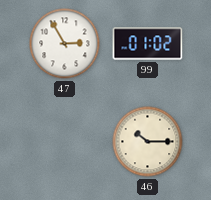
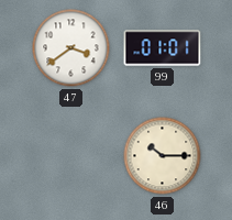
47: 2:55 -> 3:39 (71, 48)
99: 01:02 -> 01:01 (163, 48)
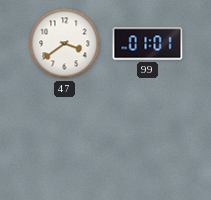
46: 10:15 -> none (163, 156)
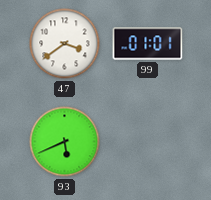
93: none -> 5:41 (65, 142)
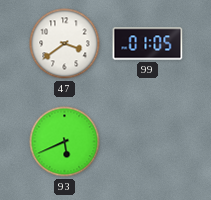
99: 01:01 -> 01:05 (148, 44)
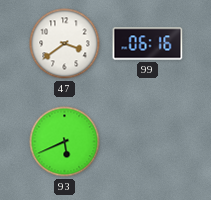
99: 01:05 -> 06:16 (148, 44)
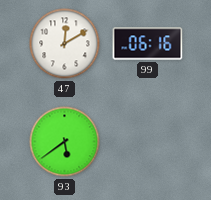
47: 3:39 -> 12:10 (65, 44)
93: 5:41 -> 5:39 (65, 142)
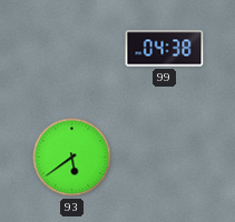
47: 12:10 -> none (65, 44)
99: 06:16 -> 04:38 (165, 49)
